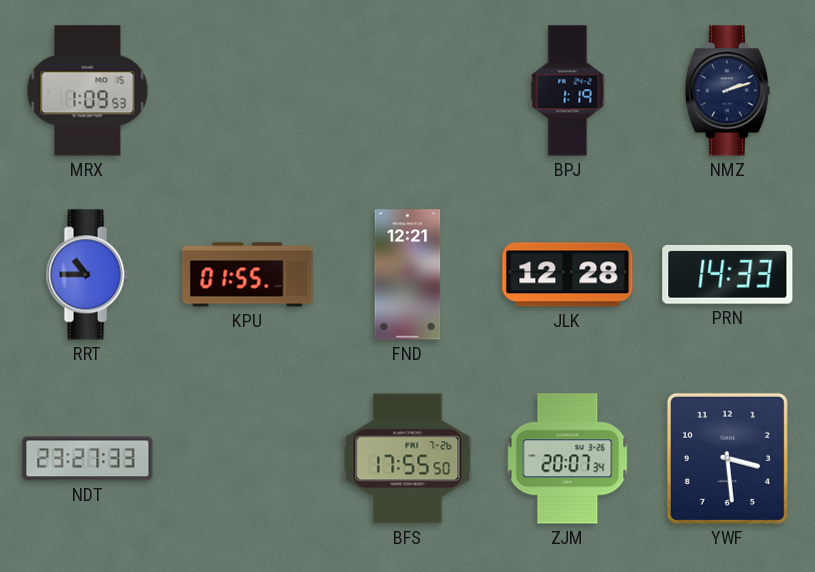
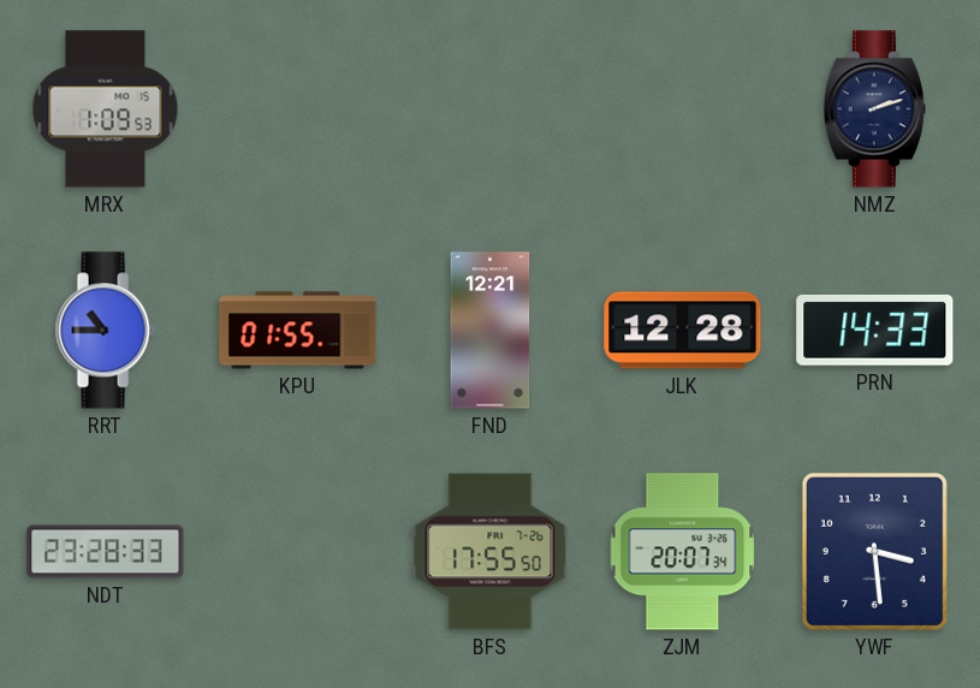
BPJ: 1:19 -> none (568, 91)
NDT: 23:27 -> 23:28 (106, 552)
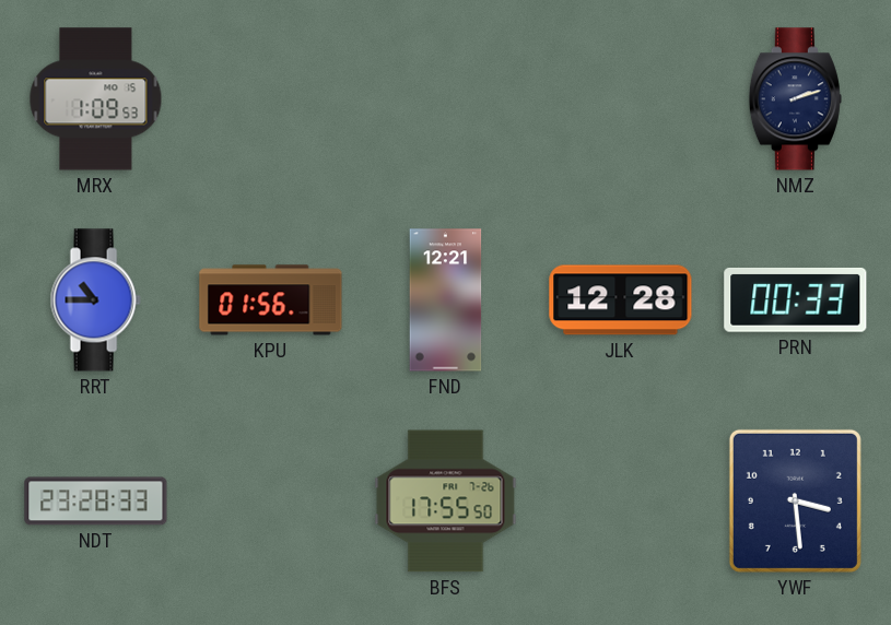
KPU: 01:55 -> 01:56 (271, 300)
PRN: 14:33 -> 00:33 (796, 299)
ZJM: 20:07 -> none (683, 552)
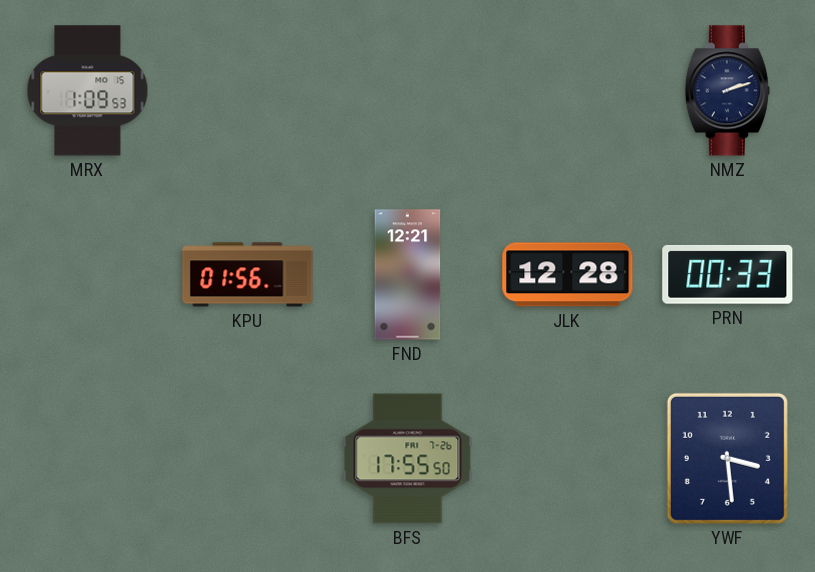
RRT: 10:45 -> none (95, 300)
NDT: 23:28 -> none (96, 502)
